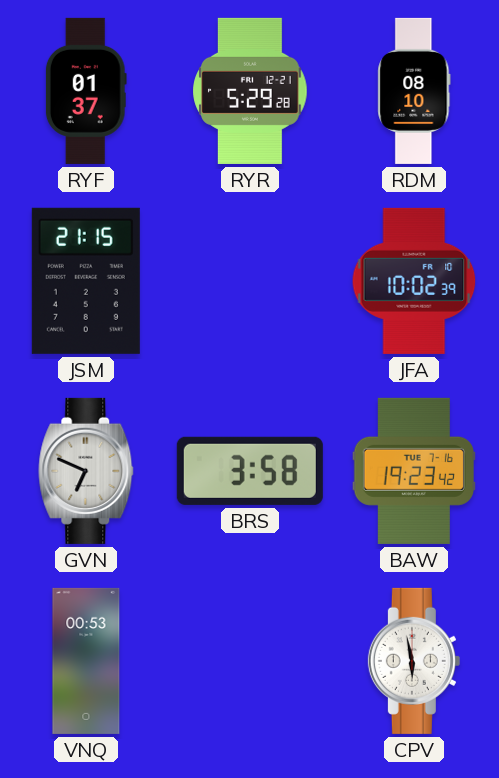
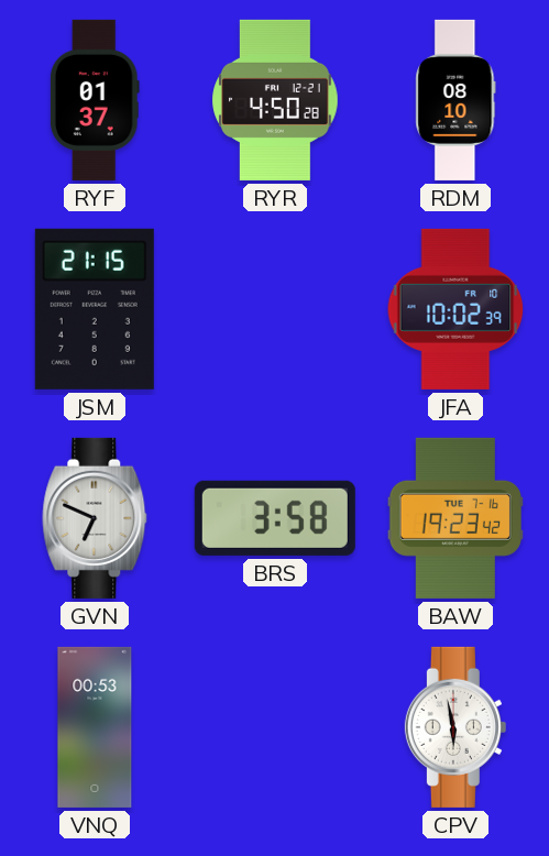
RYR: 5:29 -> 4:50 (275, 100)
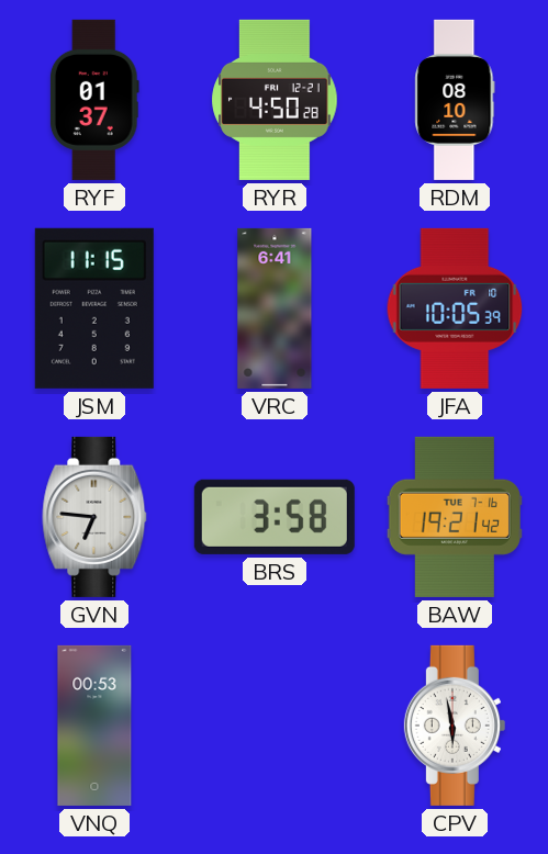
JSM: 21:15 -> 11:15 (94, 308)
VRC: none -> 6:41 (275, 308)
JFA: 10:02 -> 10:05 (455, 308)
GVN: 6:49 -> 6:46 (94, 517)
BAW: 19:23 -> 19:21 (455, 517)
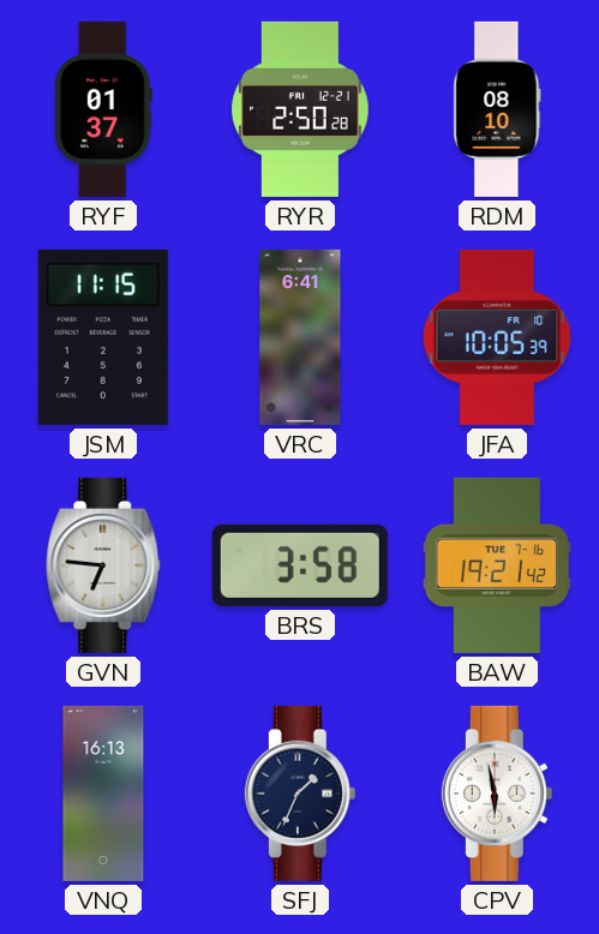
RYR: 4:50 -> 2:50 (300, 109)
VNQ: 00:53 -> 16:13 (103, 794)
SFJ: none -> 1:34 (300, 794)
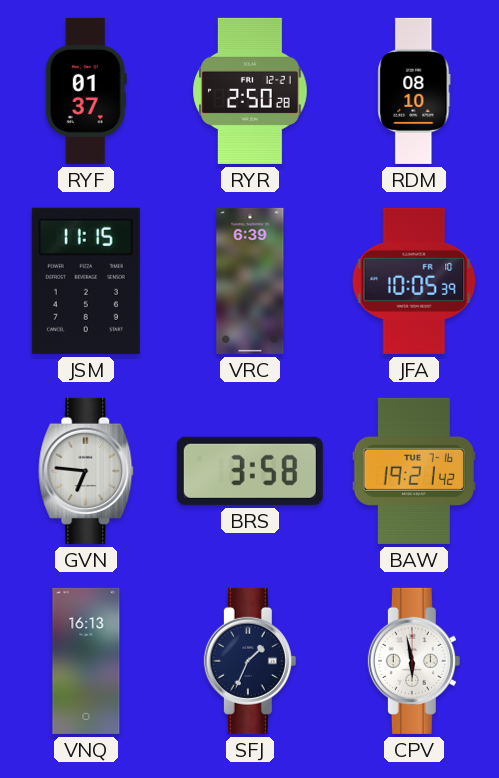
VRC: 6:41 -> 6:39 (250, 281)
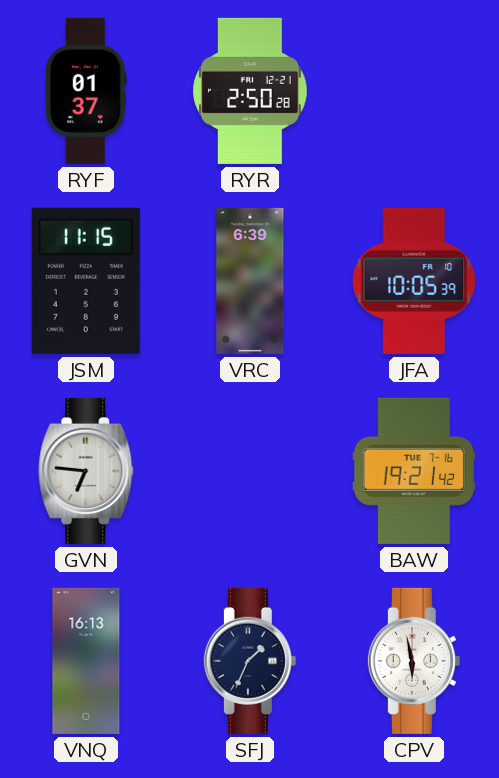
RDM: 08:10 -> none (414, 91)
BRS: 3:58 -> none (250, 471)
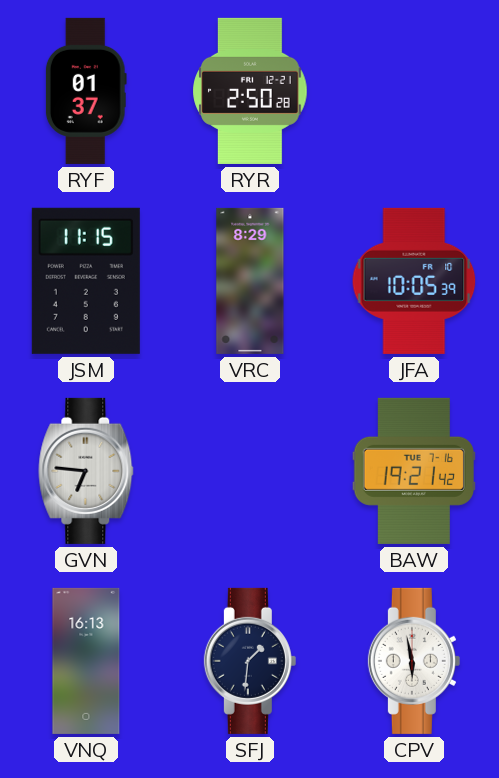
VRC: 6:39 -> 8:29 (250, 281)
SFJ: 1:34 -> 1:31 (250, 661)
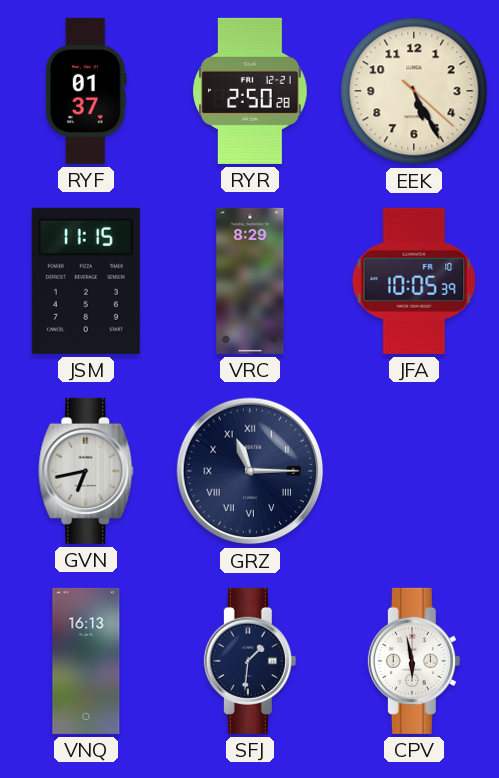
EEK: none -> 5:25 (414, 91)
GVN: 6:46 -> 6:43 (86, 471)
GRZ: none -> 11:15 (250, 471)
BAW: 19:21 -> none (414, 471)
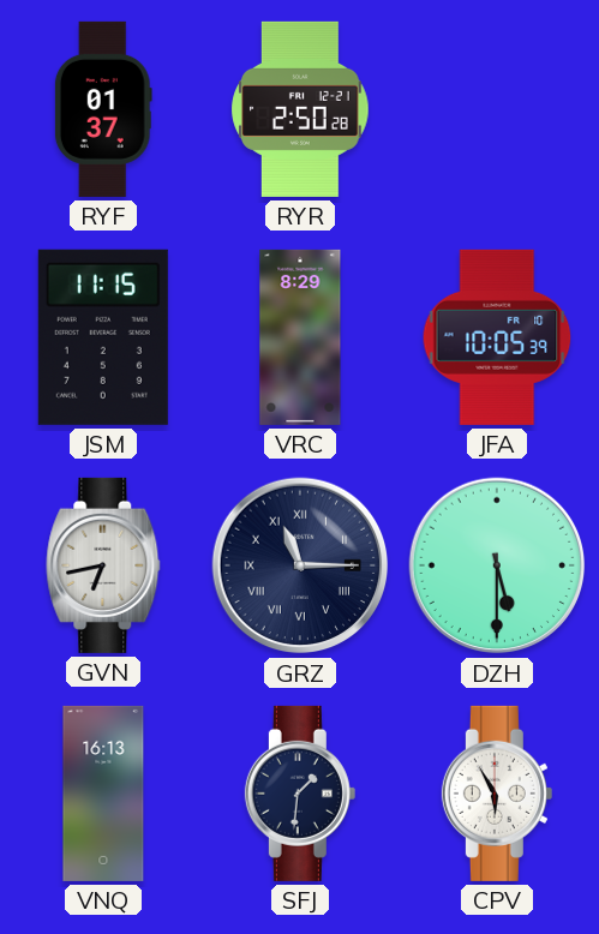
EEK: 5:25 -> none (414, 91)
DZH: none -> 5:30 (497, 565)
CPV: 5:58 -> 5:55 (497, 794)
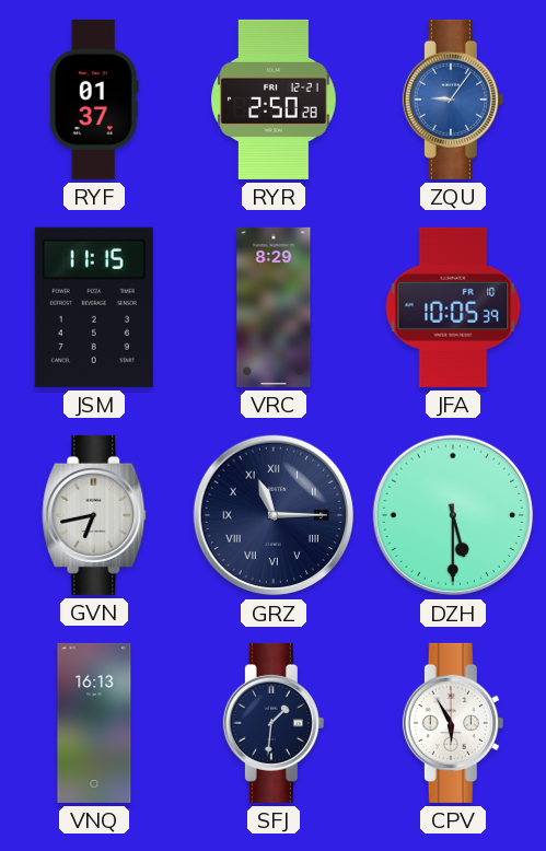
ZQU: none -> 9:06 (453, 100)
